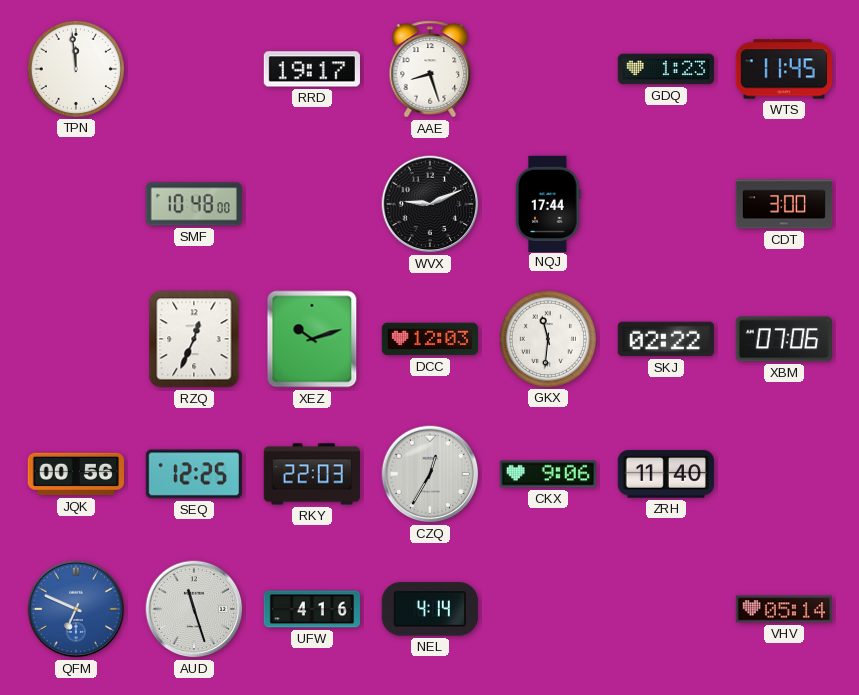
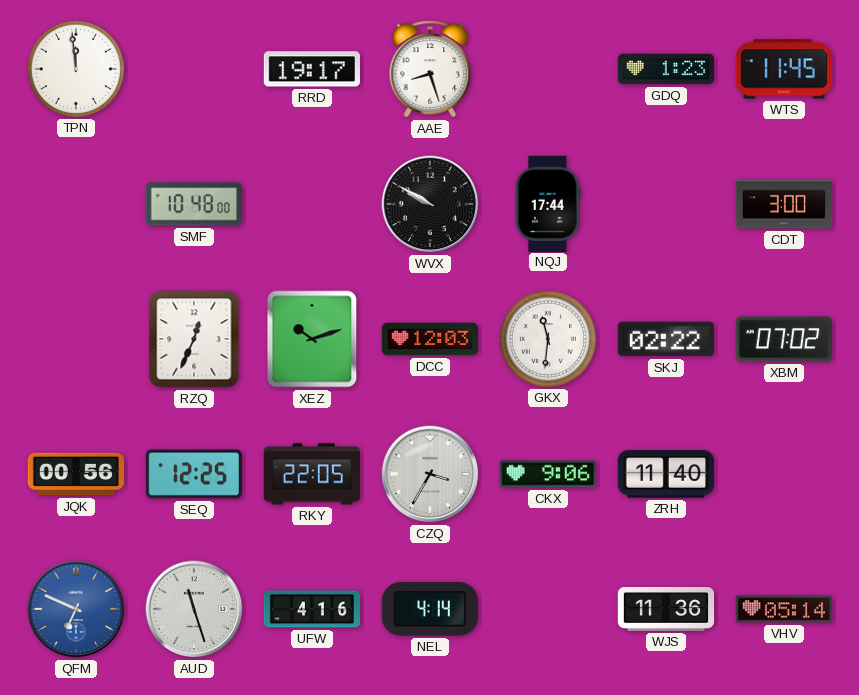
WVX: 9:11 -> 9:50 (430, 204)
XBM: 07:06 -> 07:02 (783, 339)
RKY: 22:03 -> 22:05 (312, 474)
CZQ: 12:35 -> 3:35 (430, 474)
WJS: none -> 11:36 (666, 609)
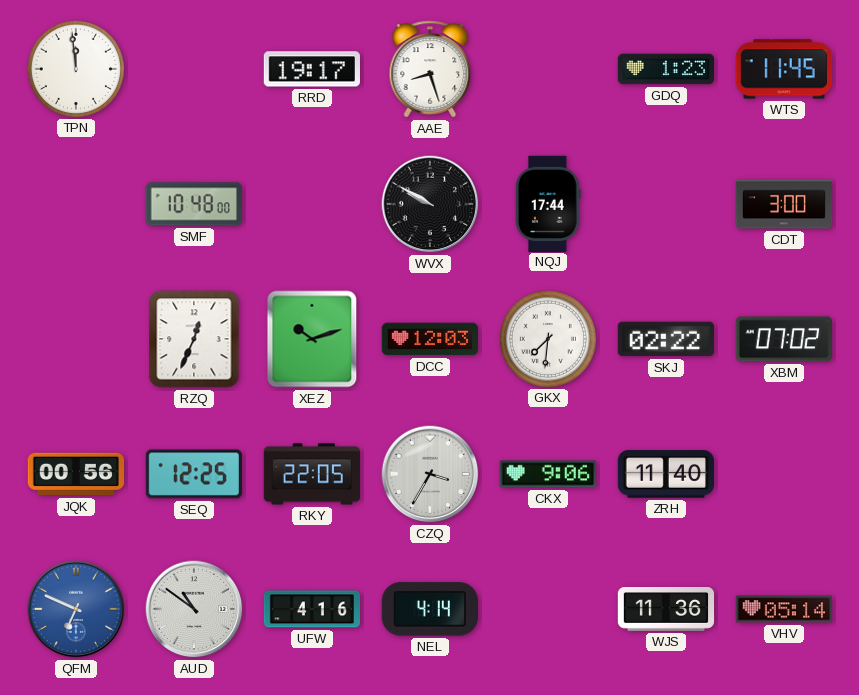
GKX: 11:31 -> 7:31 (547, 338)
AUD: 11:27 -> 10:51 (194, 609)
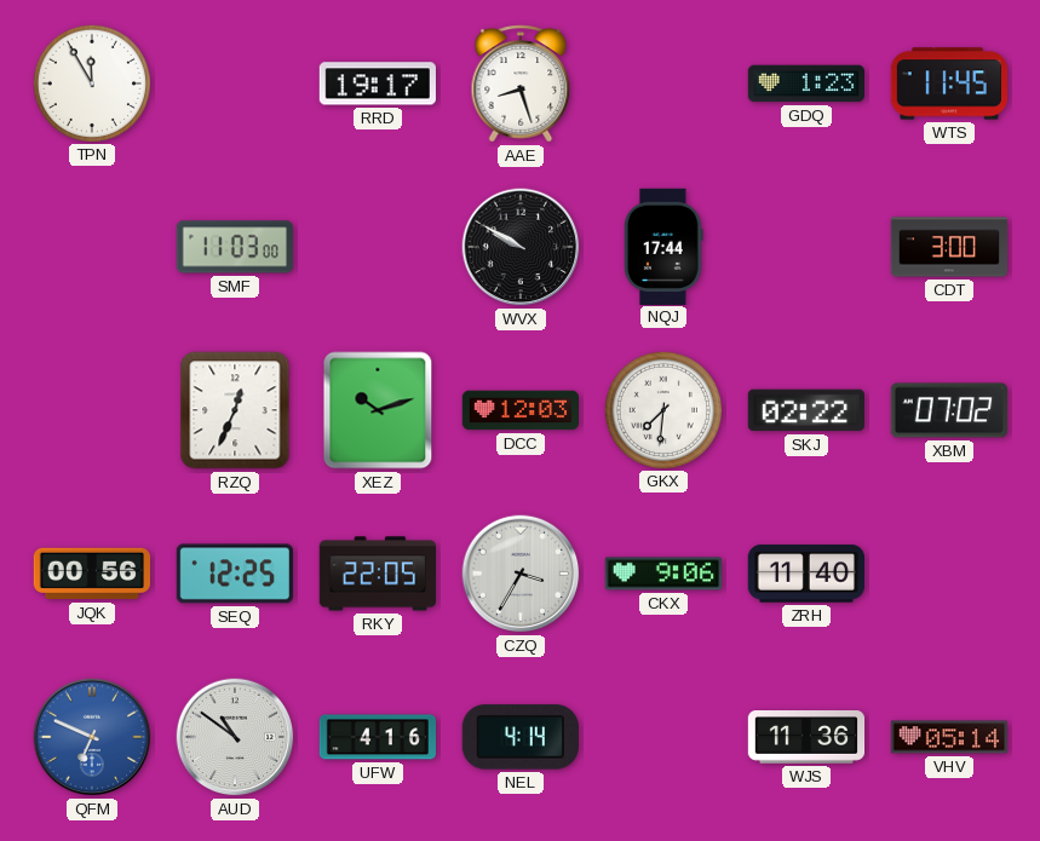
TPN: 11:59 -> 11:55 (91, 82)
SMF: 10:48 -> 11:03 (235, 247)
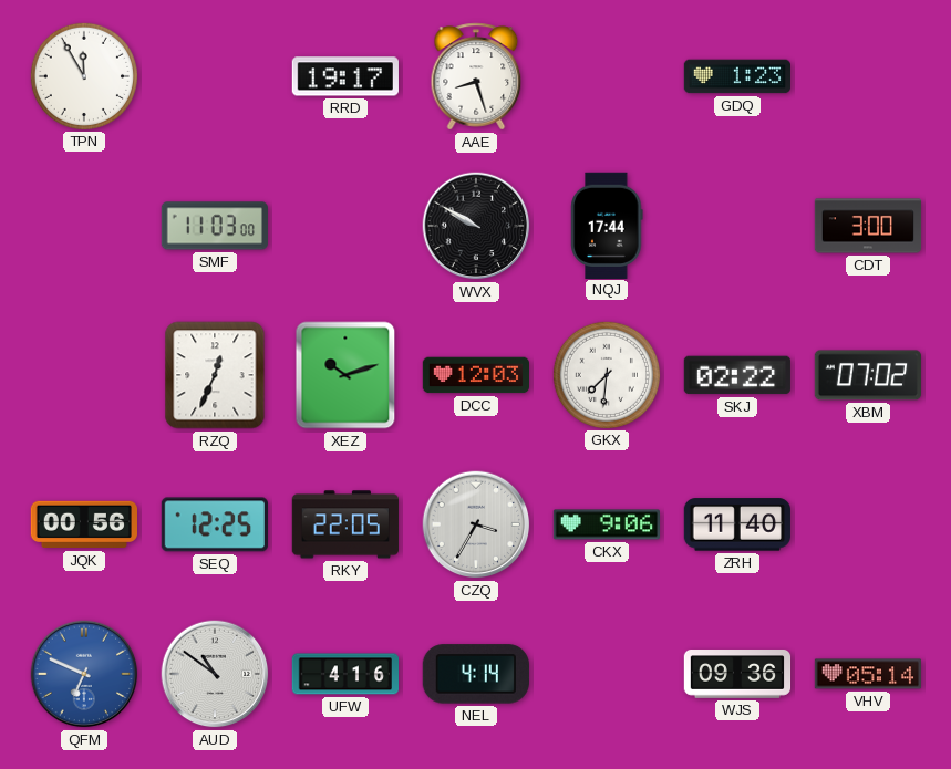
WTS: 11:45 -> none (948, 83)
WJS: 11:36 -> 09:36 (737, 674)
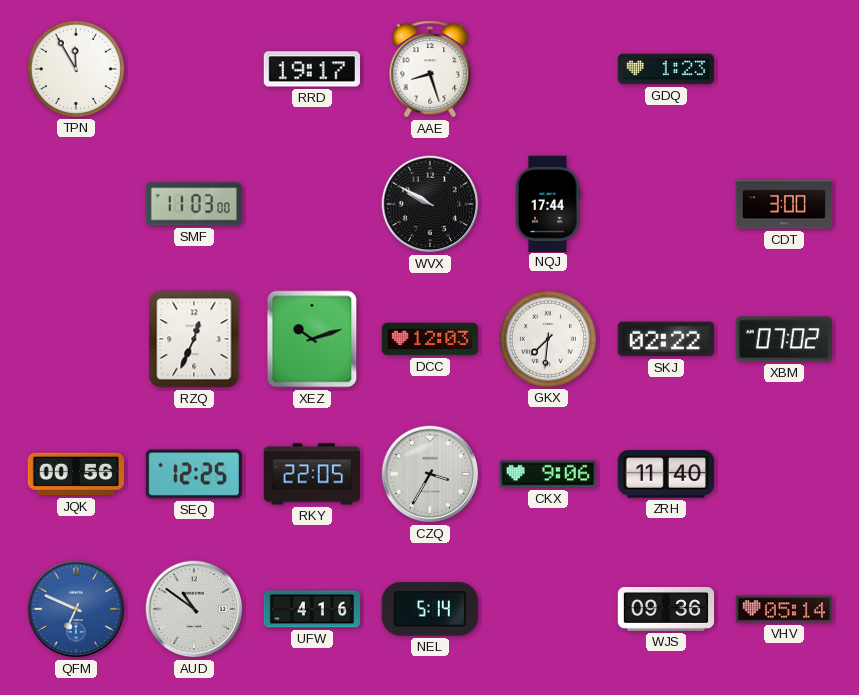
NEL: 4:14 -> 5:14 (430, 609)
